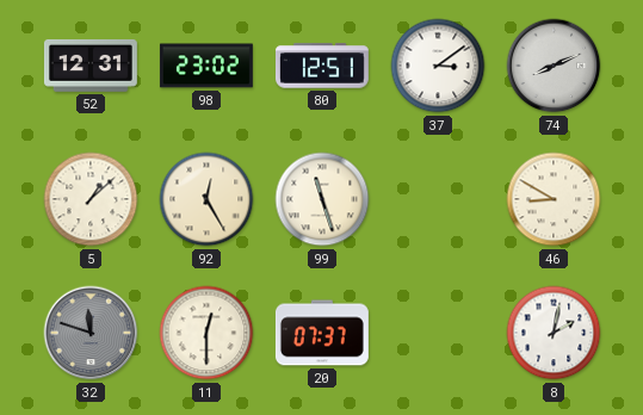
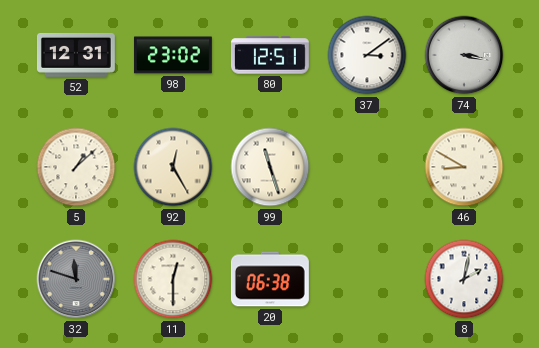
74: 8:11 -> 3:17 (464, 55)
20: 07:37 -> 06:38 (270, 279)
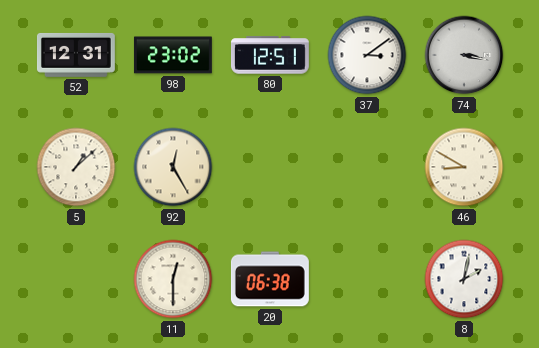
99: 11:27 -> none (270, 167)
32: 11:48 -> none (76, 279)
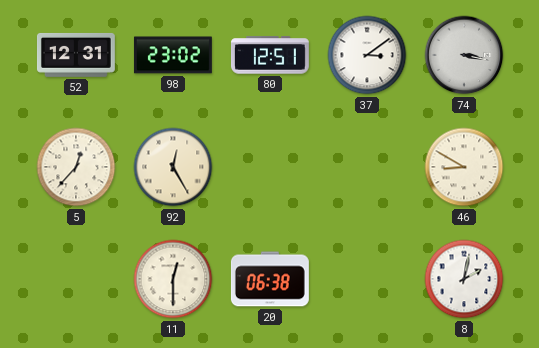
5: 1:08 -> 12:37 (76, 167)
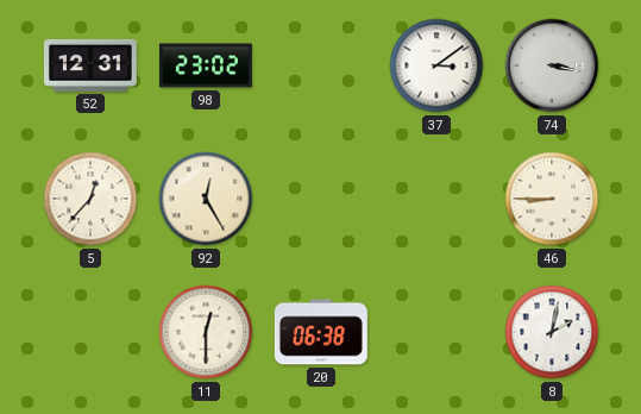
80: 12:51 -> none (270, 55)
46: 8:50 -> 8:45 (552, 199)
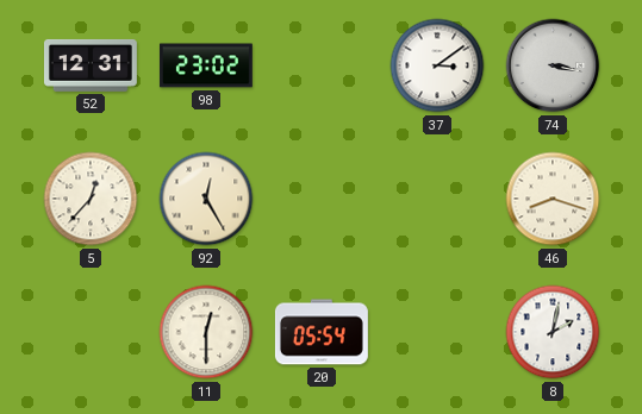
46: 8:45 -> 8:18 (553, 199)
20: 06:38 -> 05:54 (322, 332)
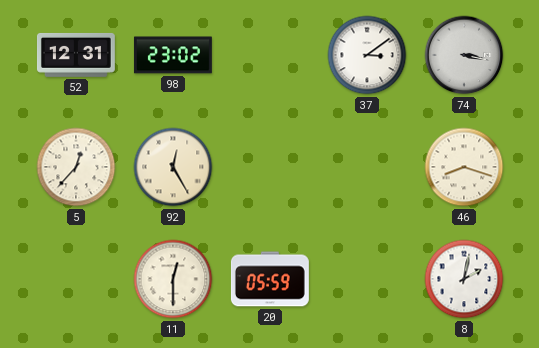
20: 05:54 -> 05:59 (270, 279)
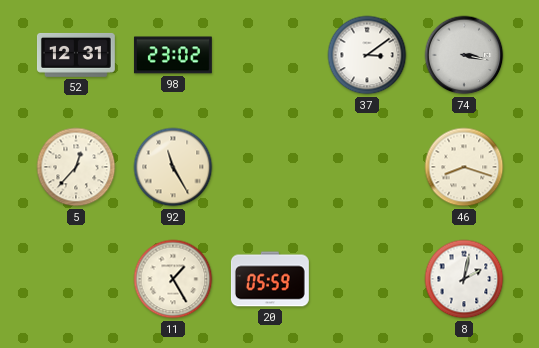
92: 12:25 -> 11:25 (173, 167)
11: 12:30 -> 1:25 (173, 279)
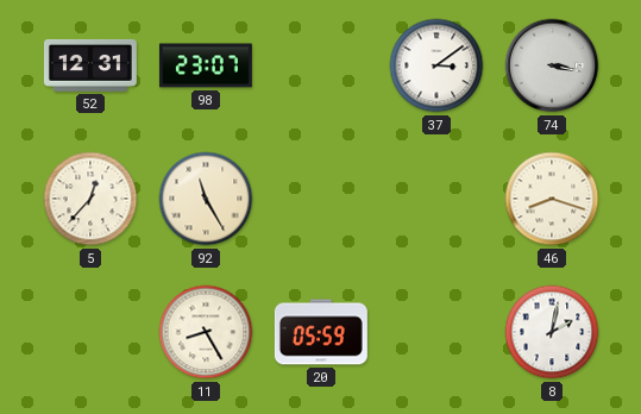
98: 23:02 -> 23:07 (206, 65)
11: 1:25 -> 8:25 (206, 332)
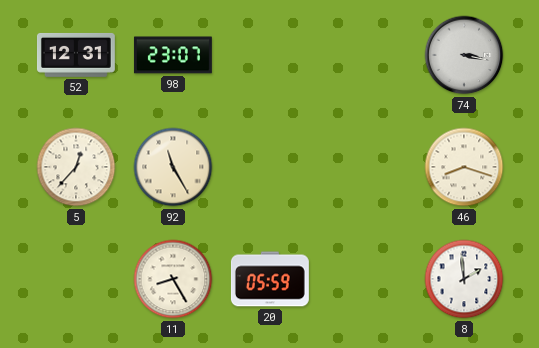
37: 3:09 -> none (436, 65)
8: 2:02 -> 1:59 (464, 279)
